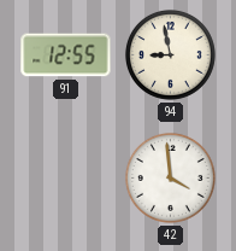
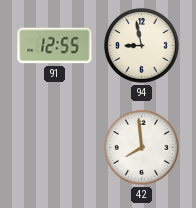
42: 3:59 -> 7:59 (141, 147)
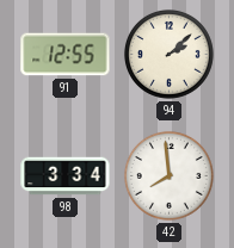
94: 8:58 -> 2:08 (168, 54)
98: none -> 3:34 (66, 176)
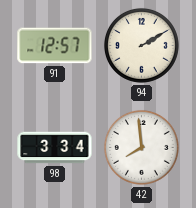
91: 12:55 -> 12:57 (55, 46)
94: 2:08 -> 2:10 (141, 45)
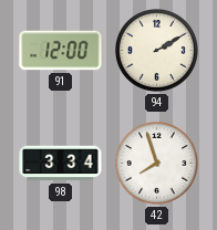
91: 12:57 -> 12:00 (61, 51)
42: 7:59 -> 7:57 (156, 163)
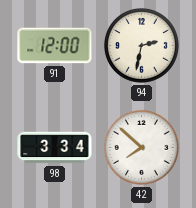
94: 2:10 -> 2:32 (141, 45)
42: 7:57 -> 7:52 (141, 147)
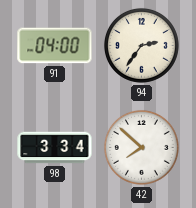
91: 12:00 -> 04:00 (55, 46)
94: 2:32 -> 2:36 (141, 45)
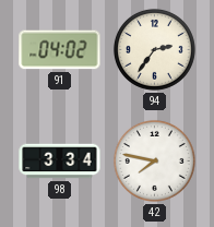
91: 04:00 -> 04:02 (60, 50)
42: 7:52 -> 7:47 (154, 160)
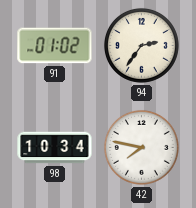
91: 04:02 -> 01:02 (55, 46)
98: 3:34 -> 10:34 (55, 148)
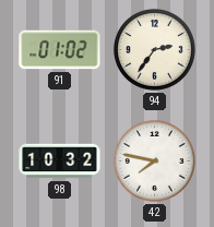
98: 10:34 -> 10:32 (60, 162)
